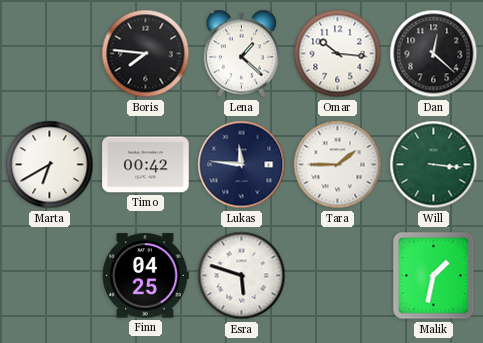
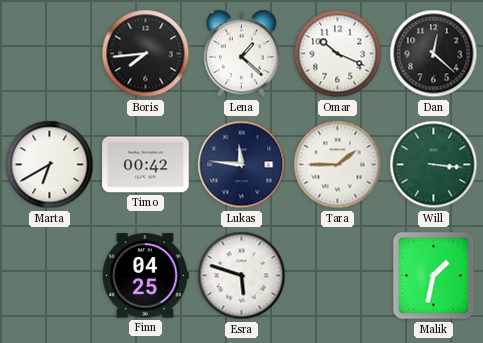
Boris: 7:46 -> 7:44 (146, 54)
Omar: 10:16 -> 10:19 (338, 54)
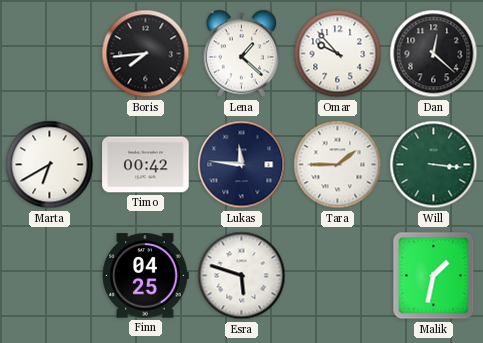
Omar: 10:19 -> 9:53 (338, 54)
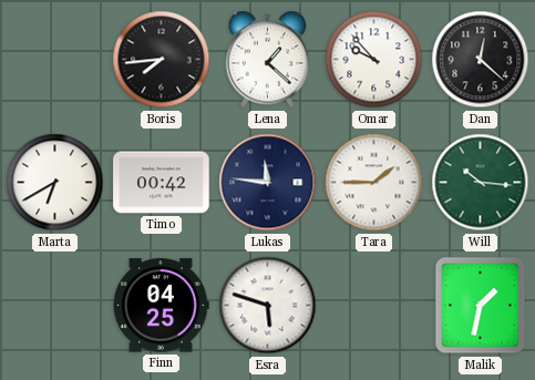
Will: 3:16 -> 10:16 (481, 183)
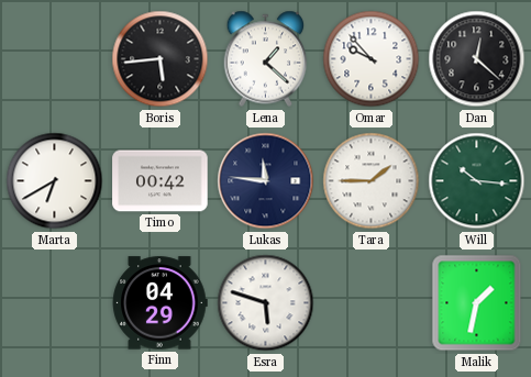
Boris: 7:44 -> 5:44 (161, 59)
Finn: 04:25 -> 04:29 (159, 303)
